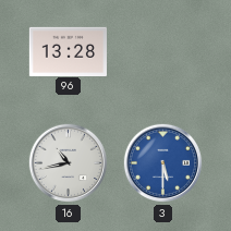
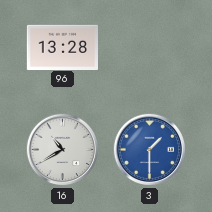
16: 10:43 -> 10:40 (63, 150)
3: 5:30 -> 1:30 (150, 150)
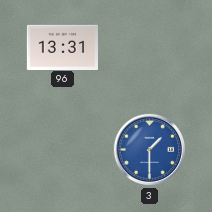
96: 13:28 -> 13:31 (62, 47)
16: 10:40 -> none (63, 150)
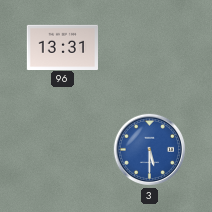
3: 1:30 -> 5:30 (150, 150)
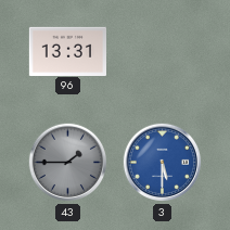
43: none -> 1:45 (68, 163)
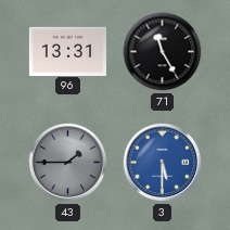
71: none -> 11:25 (163, 52)
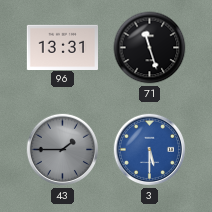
71: 11:25 -> 11:27 (150, 48)
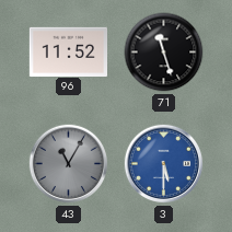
96: 13:31 -> 11:52 (68, 51)
43: 1:45 -> 11:05 (69, 164)
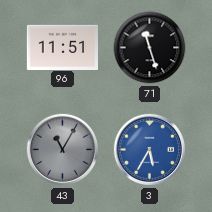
96: 11:52 -> 11:51 (62, 47)
3: 5:30 -> 5:35 (150, 150)
